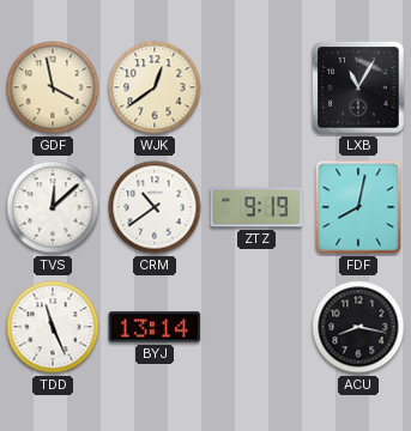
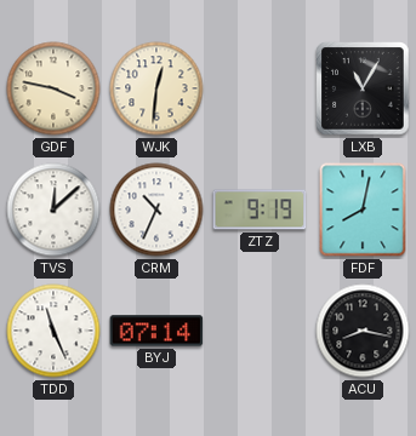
GDF: 3:58 -> 3:47 (53, 88)
WJK: 12:39 -> 12:31 (156, 88)
CRM: 10:39 -> 10:34 (156, 210)
BYJ: 13:14 -> 07:14 (156, 331)
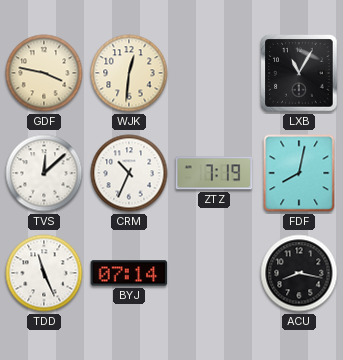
ZTZ: 9:19 -> 7:19 (214, 173)
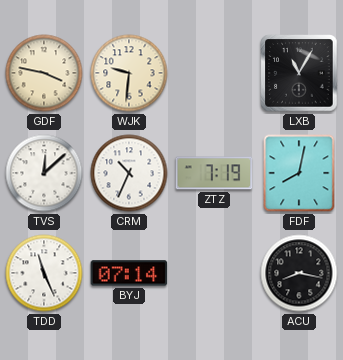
WJK: 12:31 -> 9:31 (129, 73)
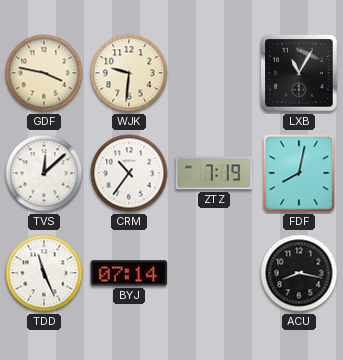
CRM: 10:34 -> 10:36 (129, 173)
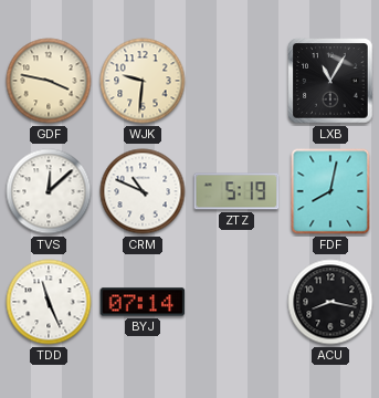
CRM: 10:36 -> 10:49 (143, 191)
ZTZ: 7:19 -> 5:19 (236, 191)
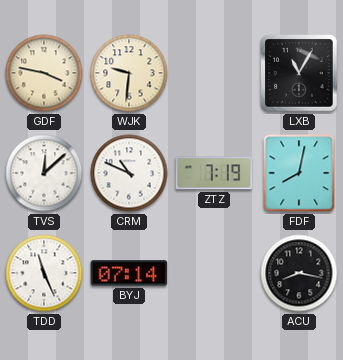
ZTZ: 5:19 -> 7:19 (214, 173)
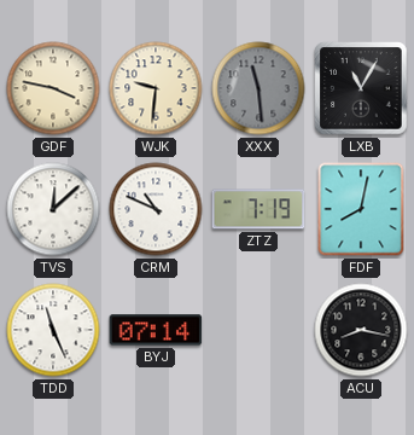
XXX: none -> 11:29 (258, 88)
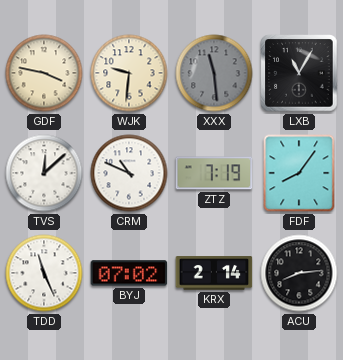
FDF: 8:02 -> 8:06 (299, 173)
BYJ: 07:14 -> 07:02 (129, 273)
KRX: none -> 2:14 (214, 273)
ACU: 8:17 -> 8:14 (299, 273)
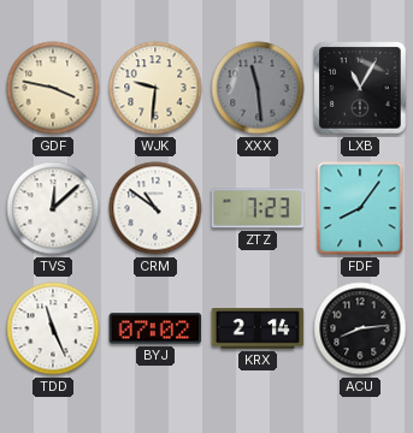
CRM: 10:49 -> 10:51 (155, 208)
ZTZ: 7:19 -> 7:23 (258, 208)
